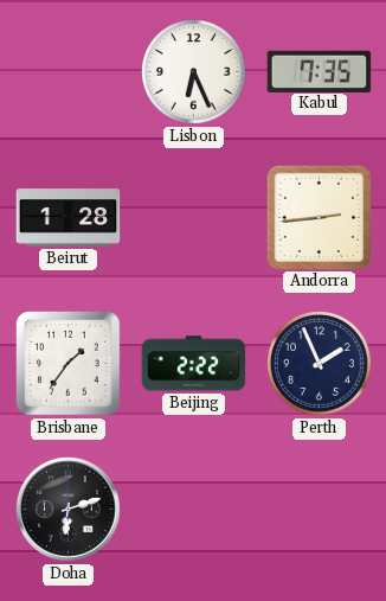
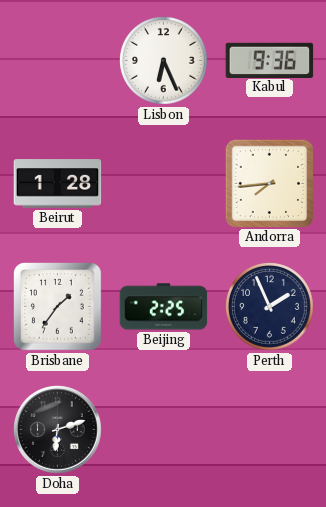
Kabul: 7:35 -> 9:36 (270, 60)
Andorra: 2:44 -> 7:44 (269, 183)
Beijing: 2:22 -> 2:25 (164, 307)
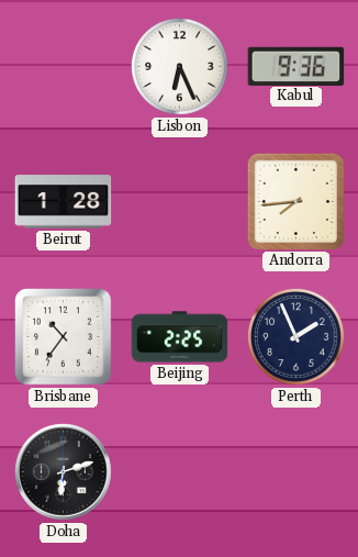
Brisbane: 1:36 -> 10:36 (64, 337)
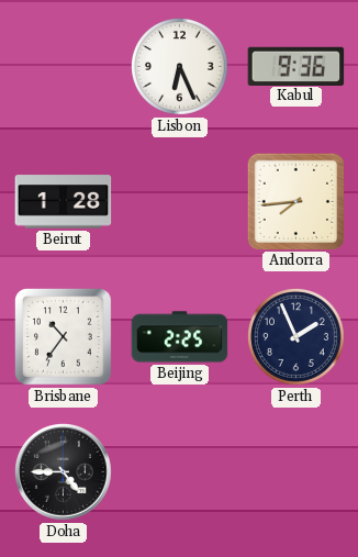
Doha: 6:12 -> 4:45 (64, 472)
